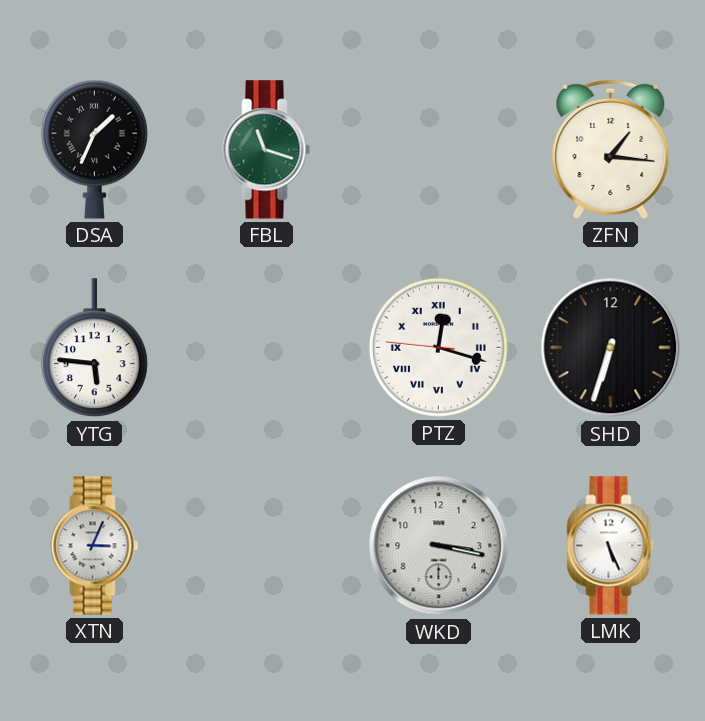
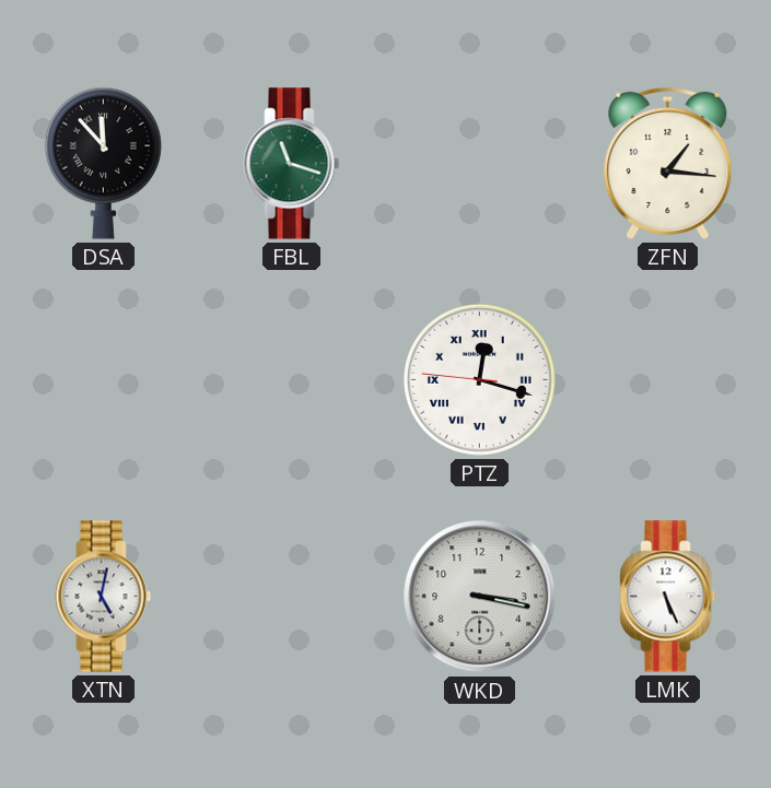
DSA: 1:34 -> 11:53 (103, 163)
YTG: 5:46 -> none (94, 348)
SHD: 6:33 -> none (611, 348)
XTN: 3:04 -> 5:02 (104, 597)
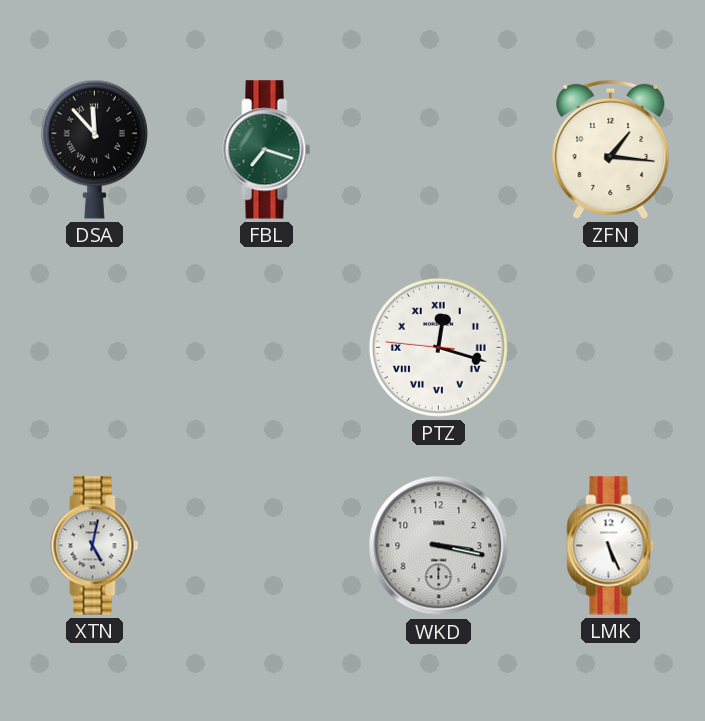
FBL: 11:18 -> 7:18 (267, 150)
